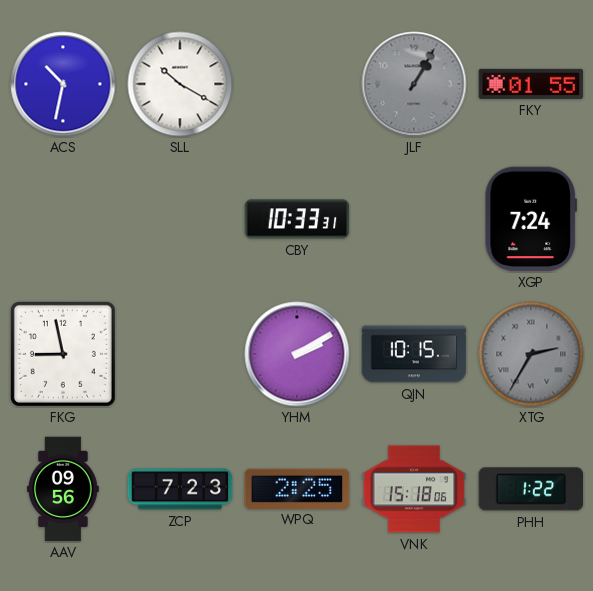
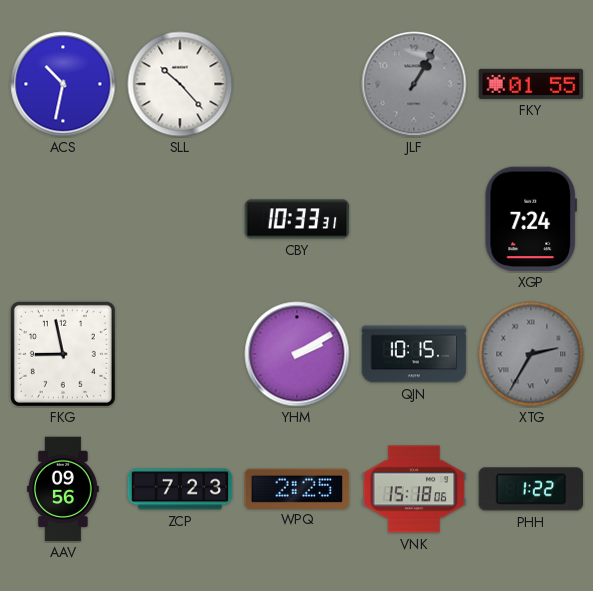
SLL: 10:20 -> 10:23 (180, 84)
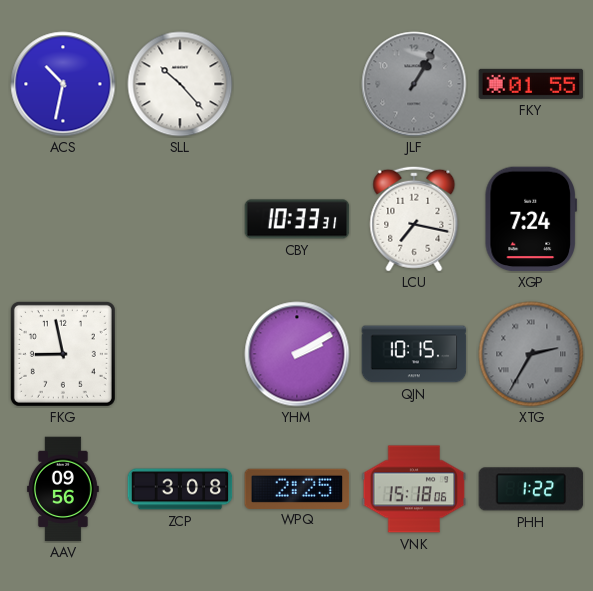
LCU: none -> 7:17 (414, 219)
ZCP: 7:23 -> 3:08 (180, 489)
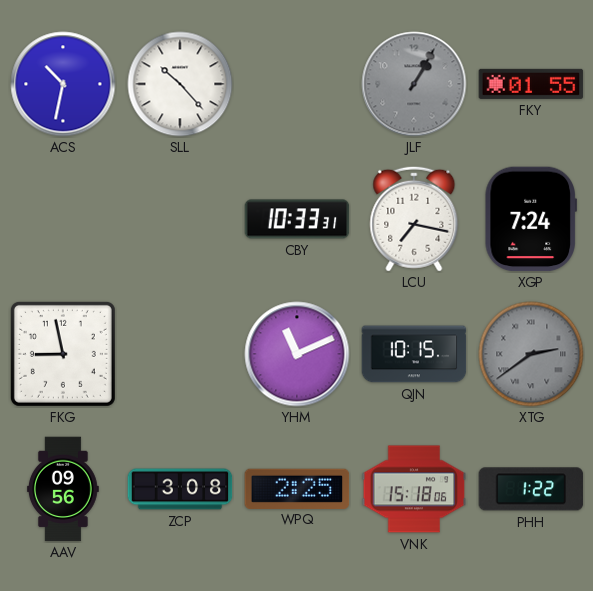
YHM: 2:10 -> 11:11 (297, 354)
XTG: 2:35 -> 2:39 (531, 354)
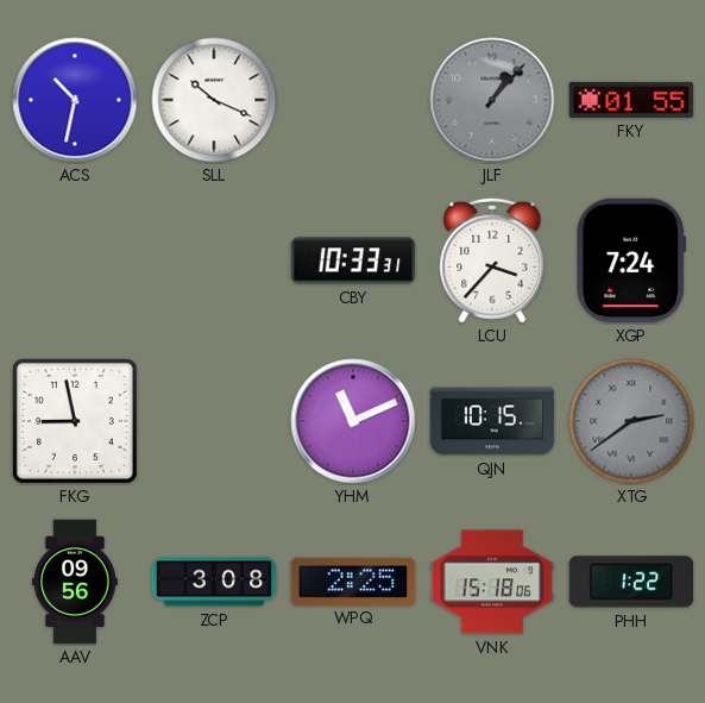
SLL: 10:23 -> 10:19 (214, 100)
JLF: 1:05 -> 1:07 (492, 100)
LCU: 7:17 -> 3:37 (492, 261)
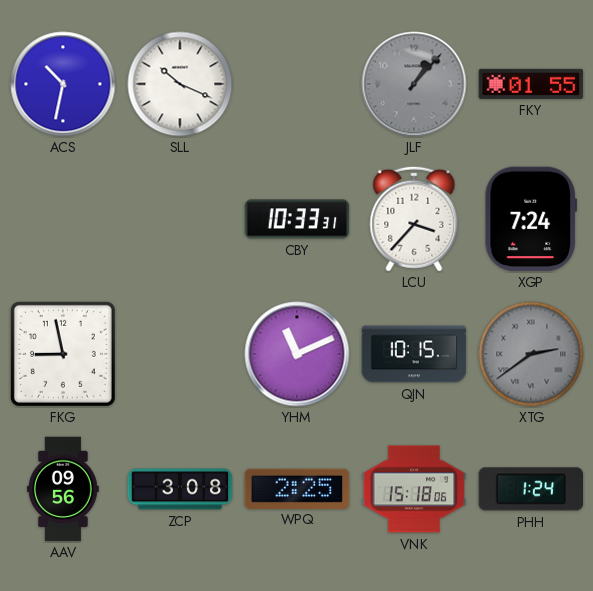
PHH: 1:22 -> 1:24 (531, 489)
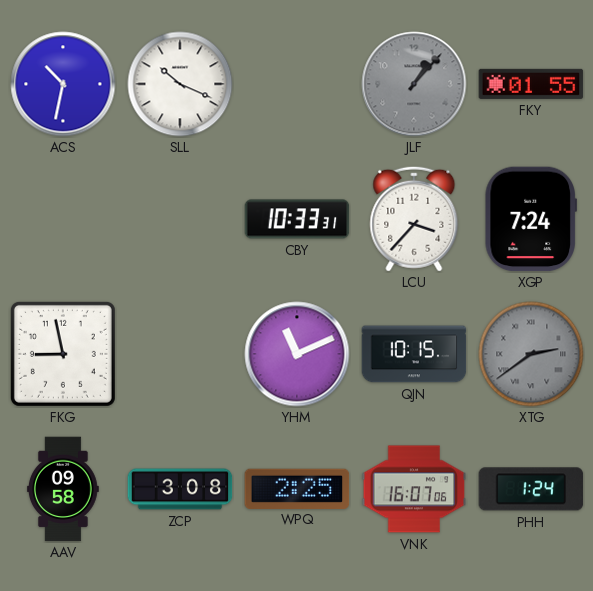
AAV: 09:56 -> 09:58 (63, 489)
VNK: 15:18 -> 16:07 (414, 489)
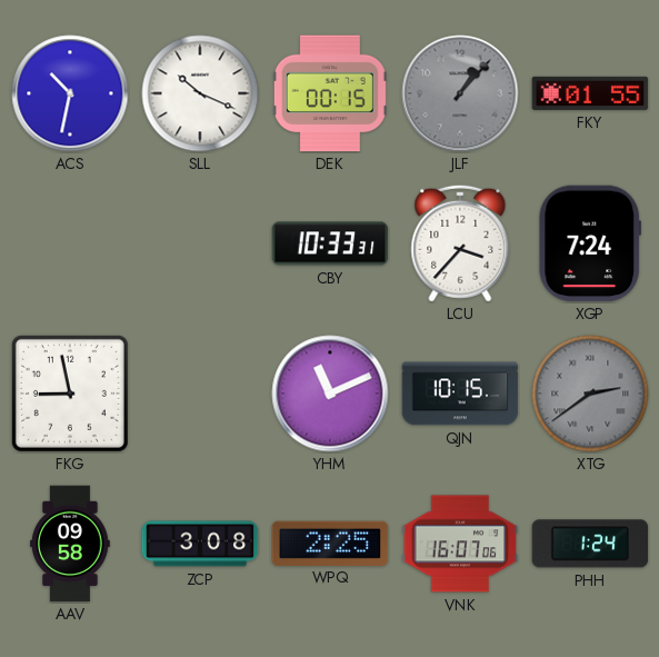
DEK: none -> 00:15 (330, 93)
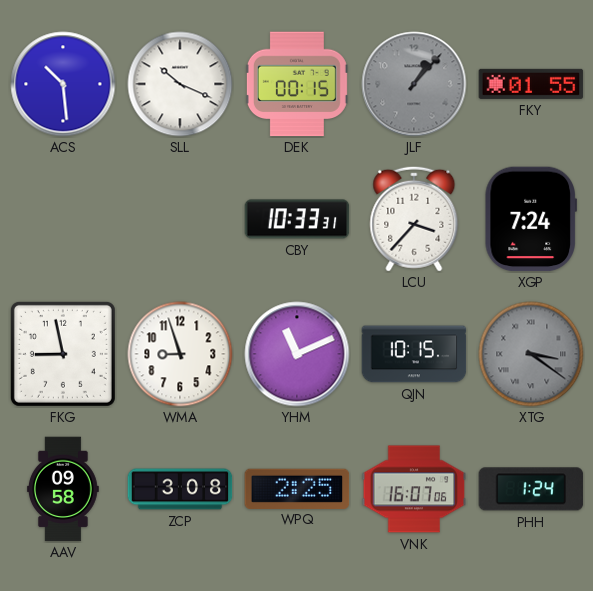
ACS: 10:32 -> 10:29 (63, 84)
WMA: none -> 8:57 (180, 354)
XTG: 2:39 -> 3:21 (531, 354)
